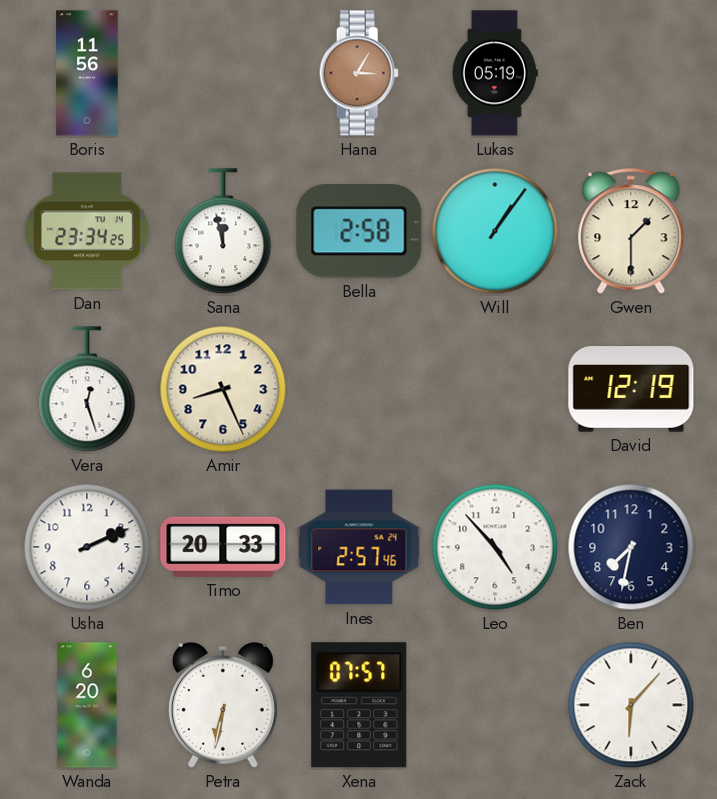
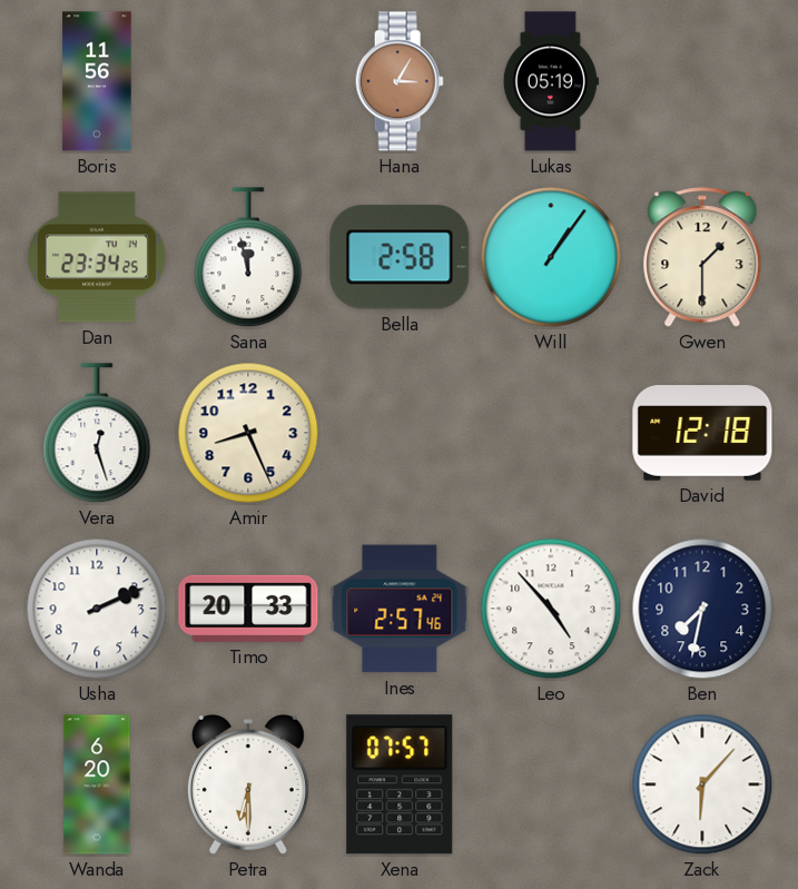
David: 12:19 -> 12:18 (702, 433)
Petra: 6:32 -> 6:30 (248, 784)
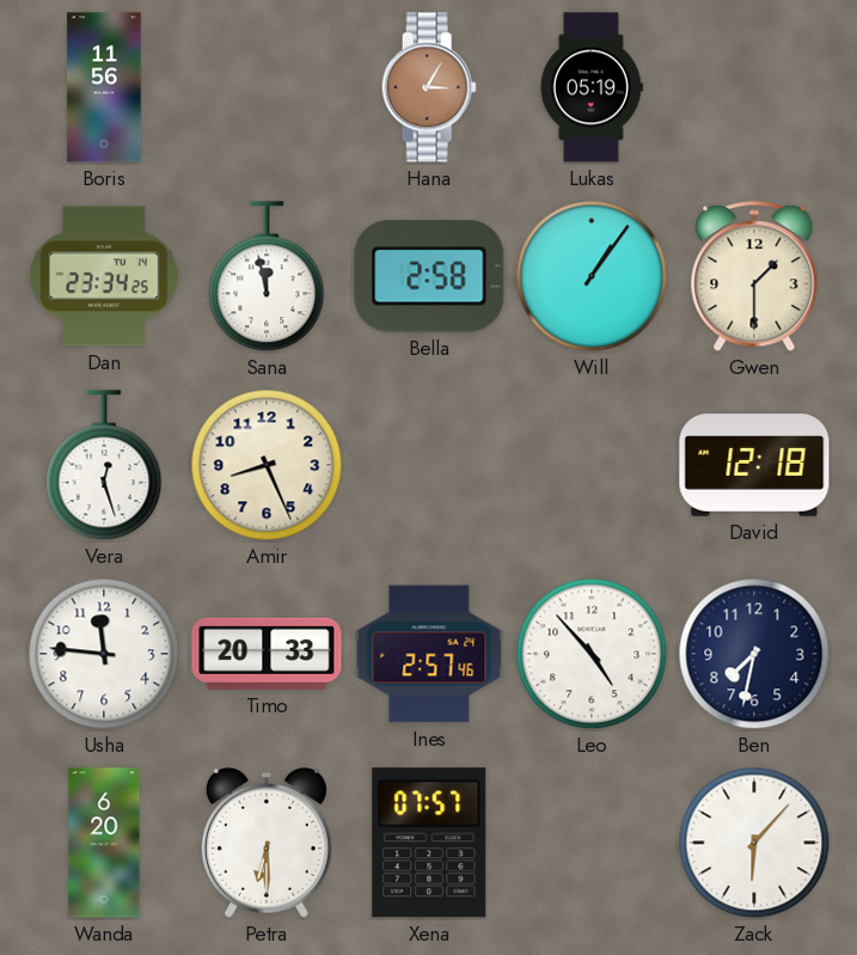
Usha: 2:11 -> 11:46 (104, 654)
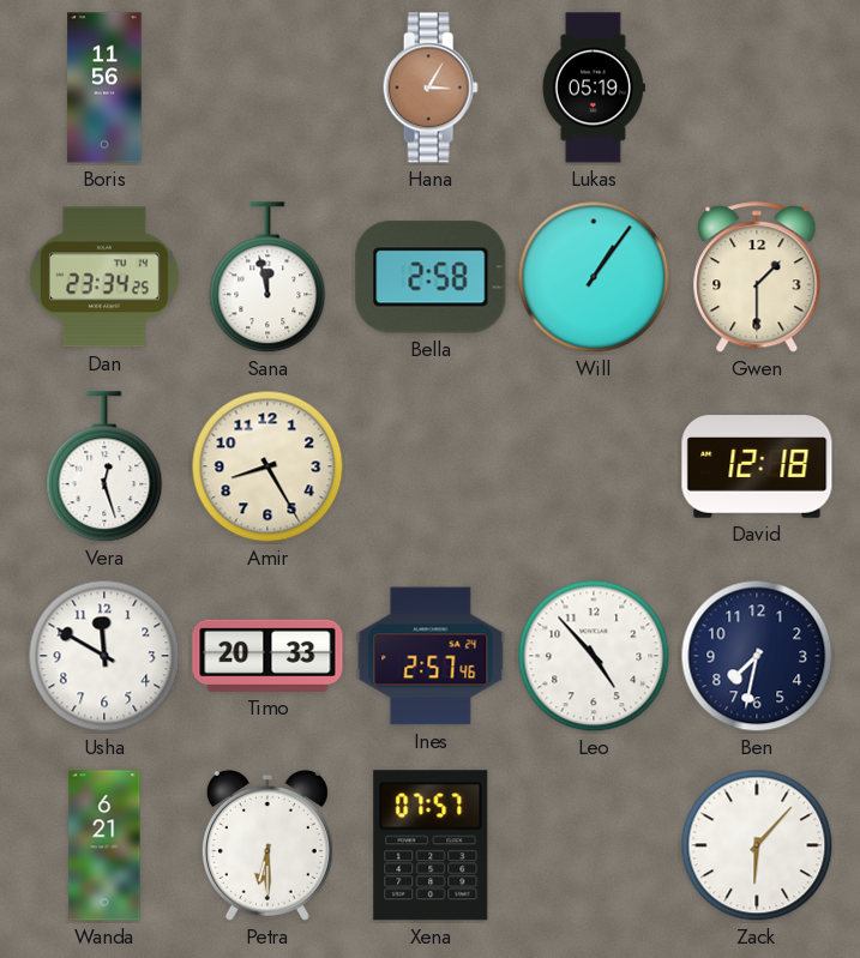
Amir: 8:26 -> 8:25 (267, 466)
Usha: 11:46 -> 11:50 (104, 656)
Wanda: 6:20 -> 6:21 (104, 845)
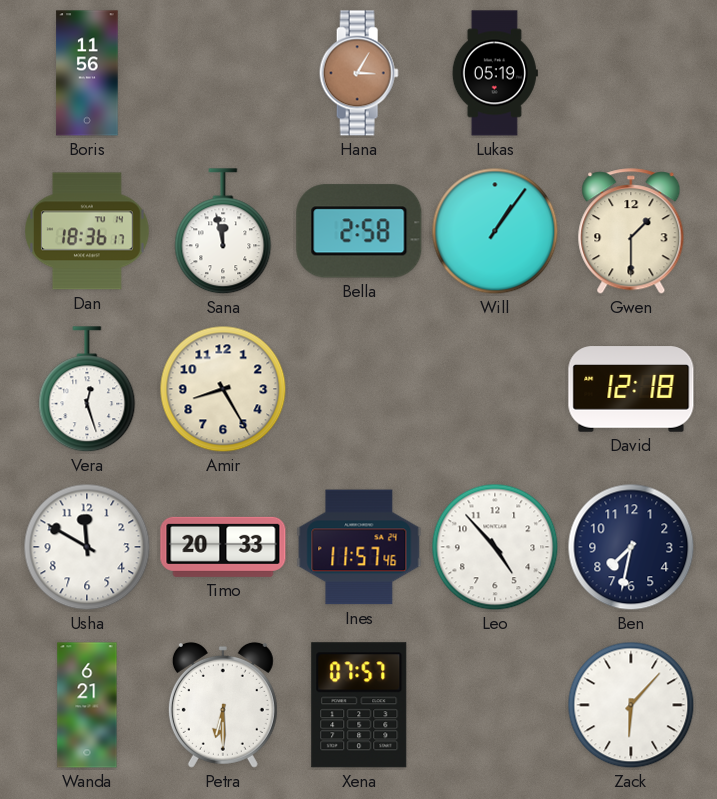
Dan: 23:34 -> 18:36 (88, 231)
Ines: 2:57 -> 11:57 (359, 547)
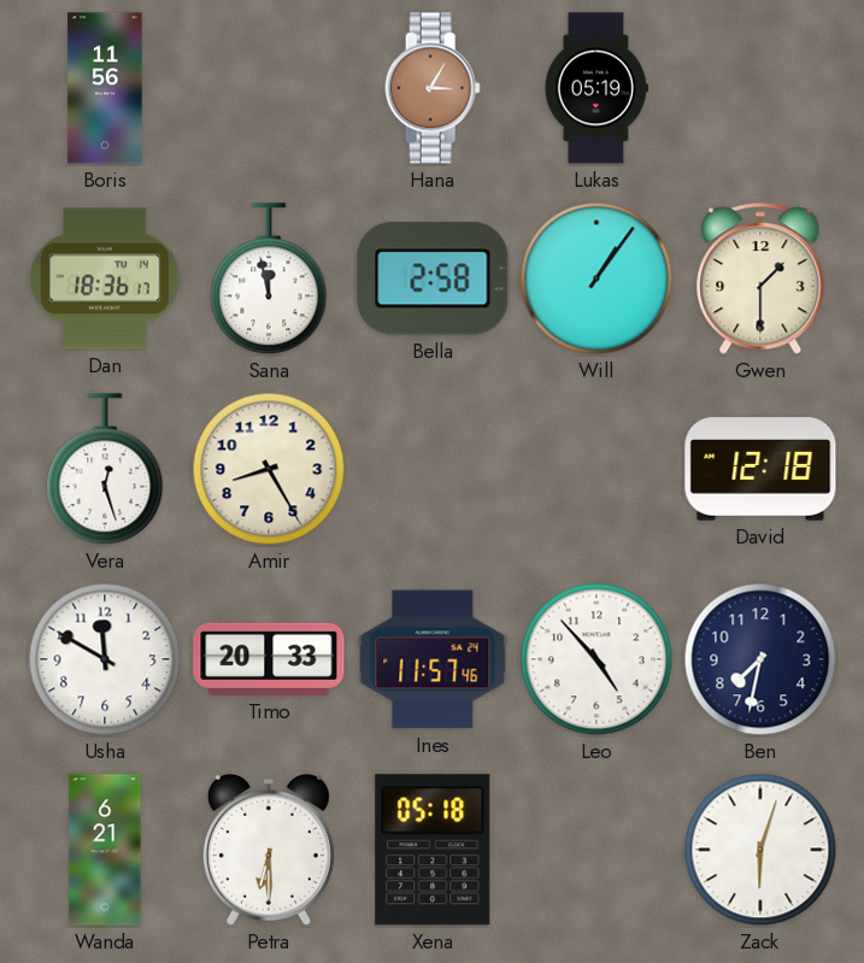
Xena: 07:57 -> 05:18 (433, 850)
Zack: 6:07 -> 6:03 (760, 850)
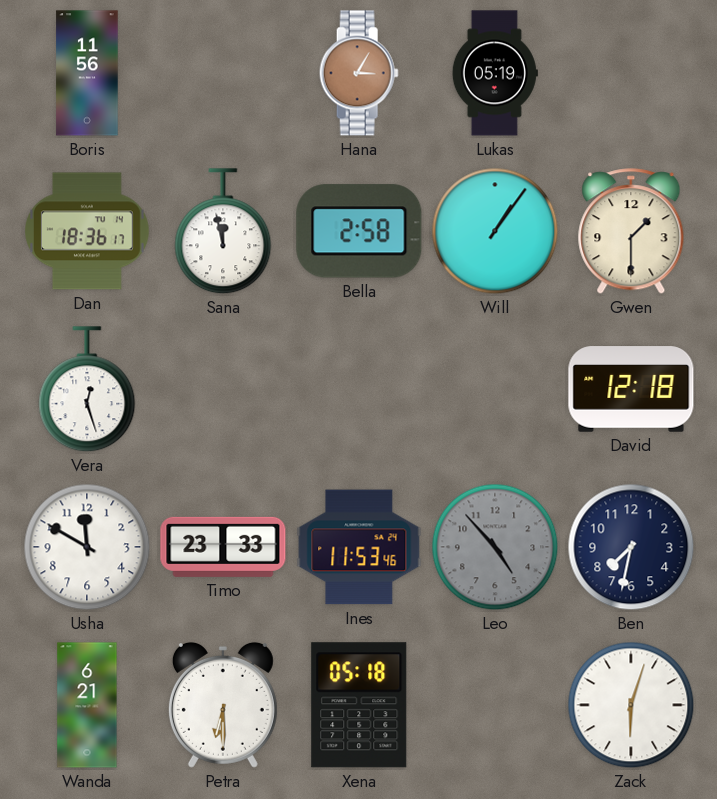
Amir: 8:25 -> none (269, 469)
Timo: 20:33 -> 23:33 (223, 547)
Ines: 11:57 -> 11:53 (359, 547)
Leo dial: white -> grey (495, 547)
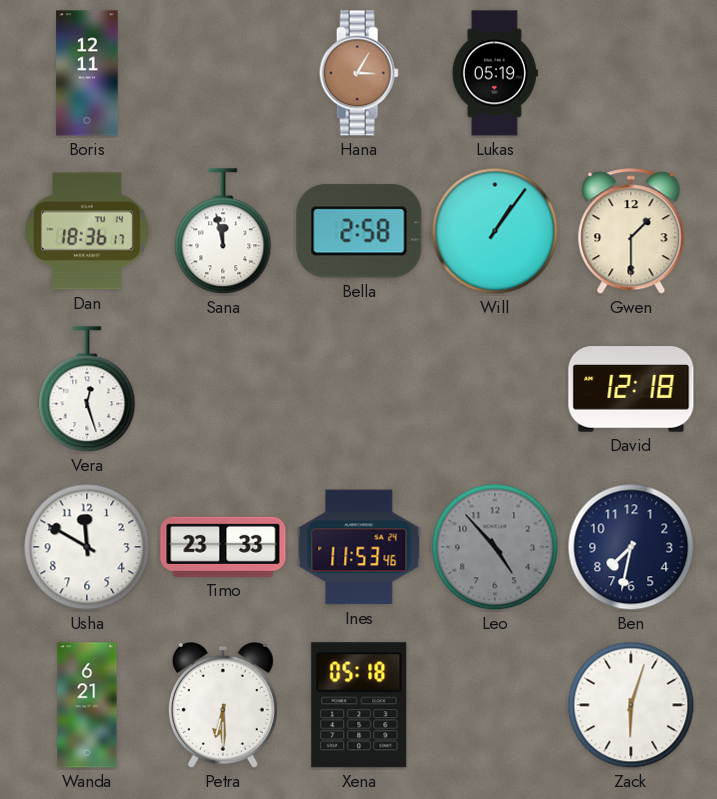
Boris: 11:56 -> 12:11 (87, 73)
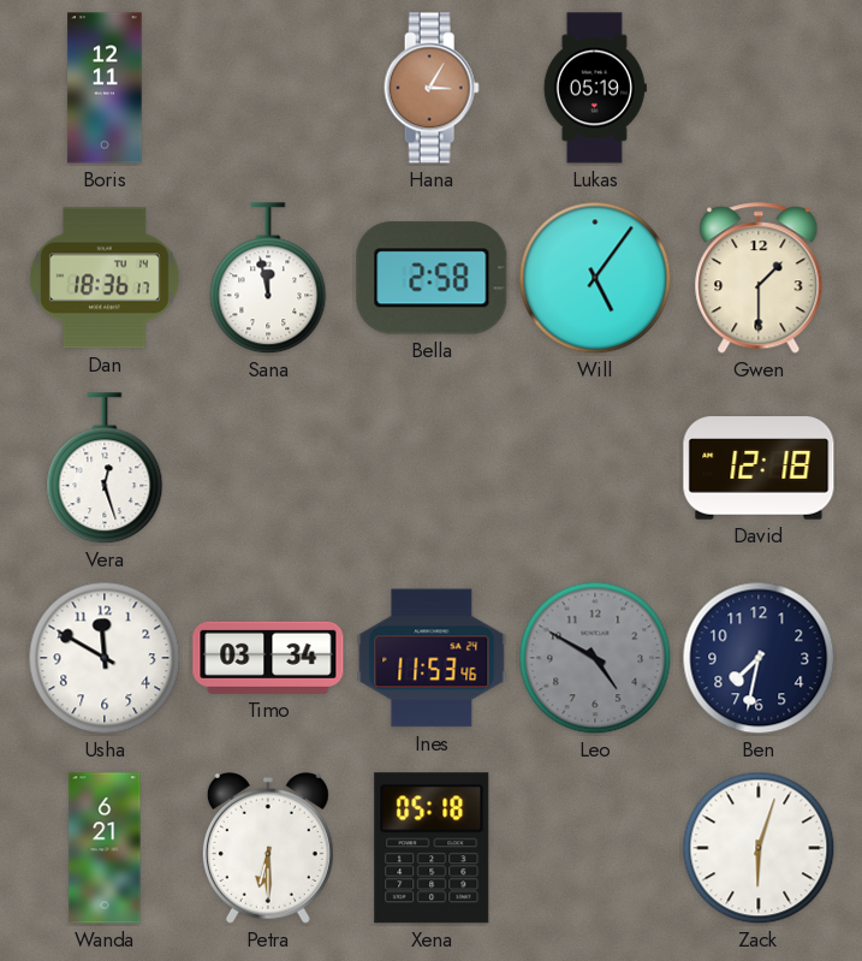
Will: 1:06 -> 5:06 (595, 278)
Timo: 23:33 -> 03:34 (268, 658)
Leo: 4:53 -> 4:50 (595, 658)
